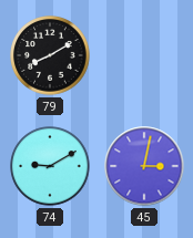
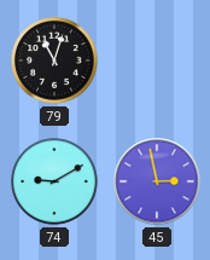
79: 8:10 -> 11:03 (54, 60)
45: 3:02 -> 2:58 (157, 181)
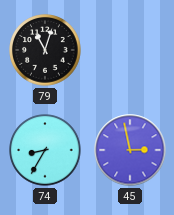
74: 9:10 -> 8:35 (45, 150)
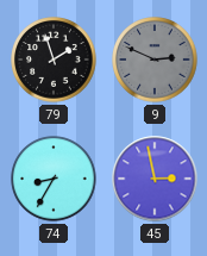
79: 11:03 -> 1:57 (54, 60)
9: none -> 2:49 (155, 60)
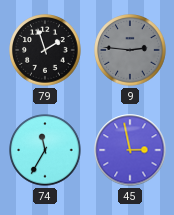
9: 2:49 -> 2:46 (130, 50)
74: 8:35 -> 11:35 (45, 150)
